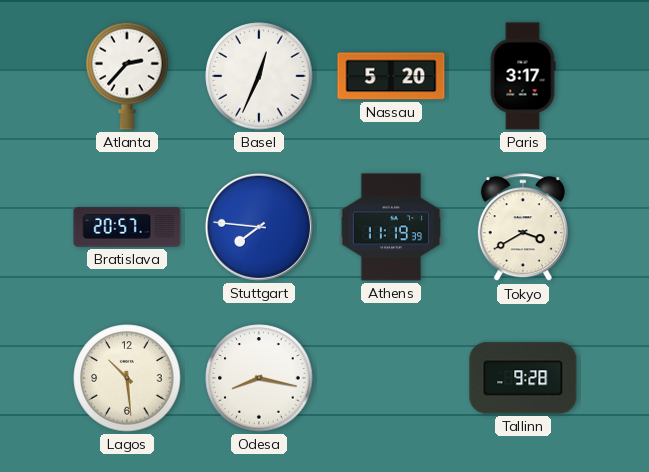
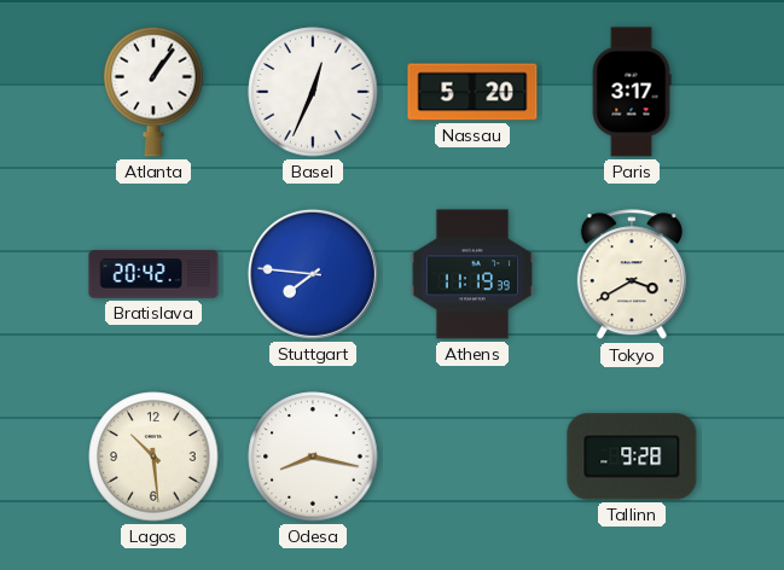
Atlanta: 2:37 -> 1:06 (153, 92)
Bratislava: 20:57 -> 20:42 (153, 274)
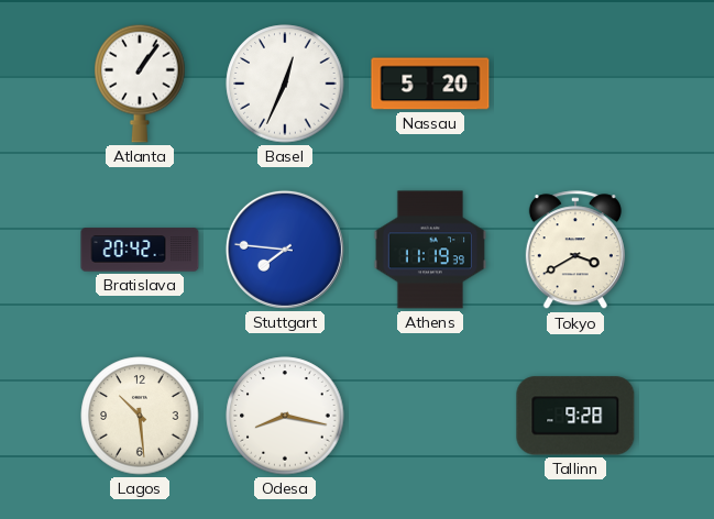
Paris: 3:17 -> none (632, 92)
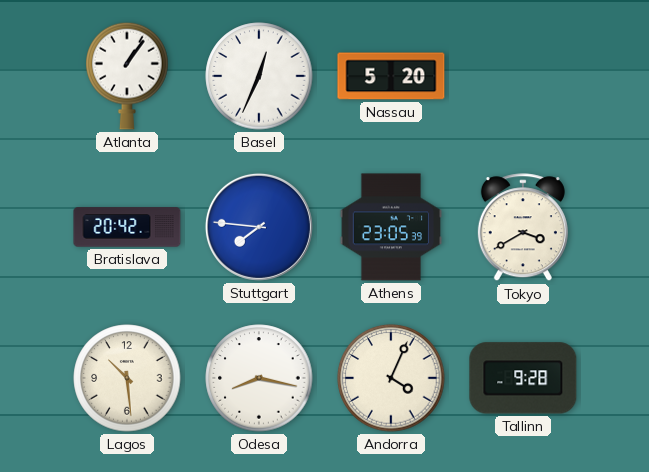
Athens: 11:19 -> 23:05 (390, 227)
Andorra: none -> 4:04 (391, 378)
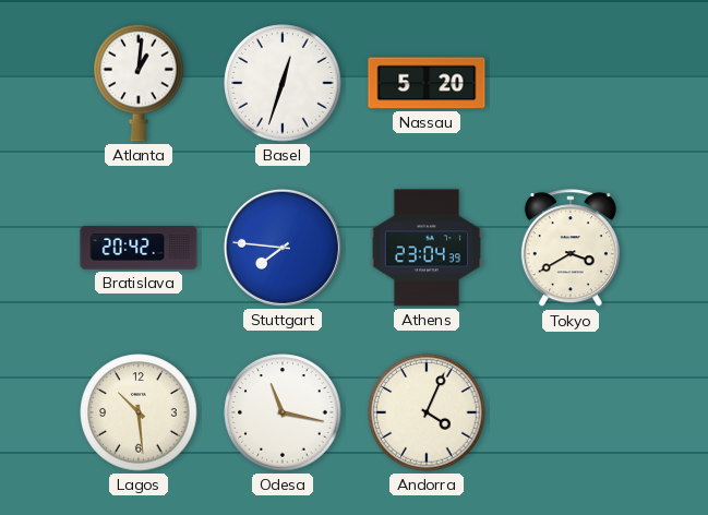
Atlanta: 1:06 -> 1:01 (139, 83)
Basel: 12:34 -> 12:33 (283, 83)
Athens: 23:05 -> 23:04 (425, 248)
Odesa: 8:17 -> 11:17 (283, 412)
Tallinn: 9:28 -> none (523, 378)
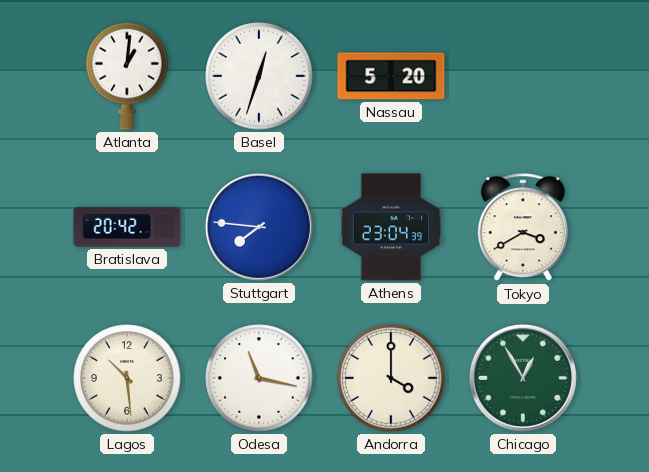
Andorra: 4:04 -> 4:00 (391, 378)
Chicago: none -> 12:55 (523, 378)
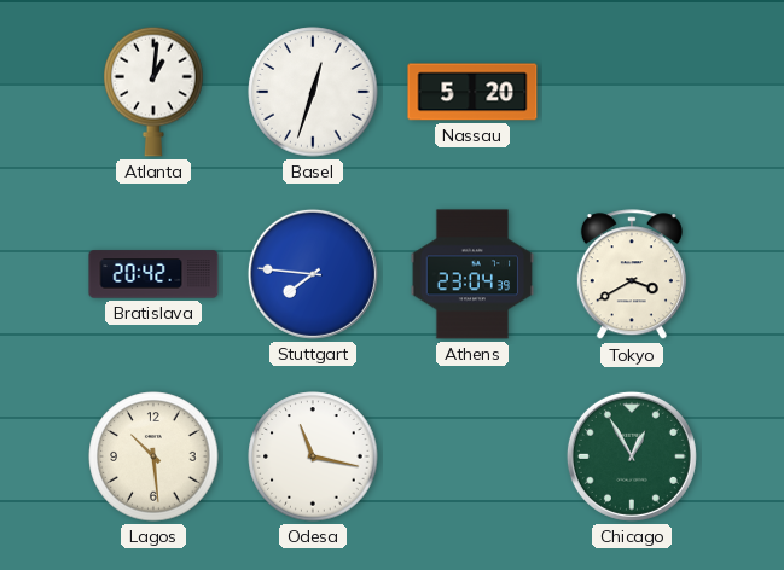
Andorra: 4:00 -> none (391, 378)
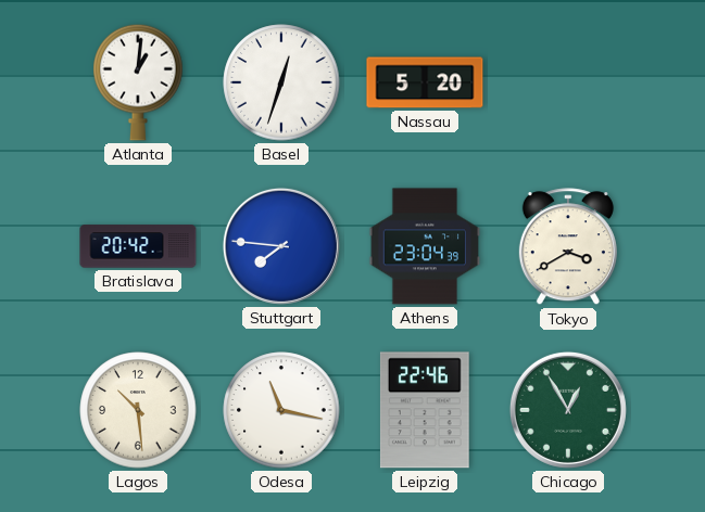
Leipzig: none -> 22:46 (425, 410)
